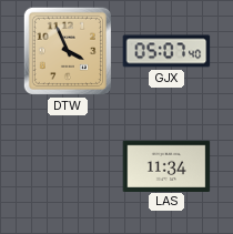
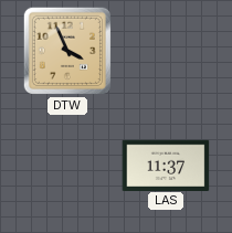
GJX: 05:07 -> none (166, 51)
LAS: 11:34 -> 11:37 (166, 165)
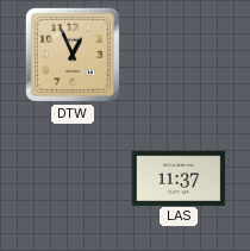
DTW: 3:56 -> 12:56 (73, 55)
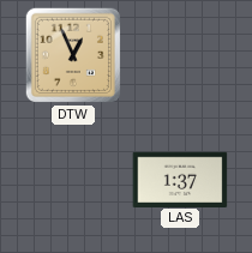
LAS: 11:37 -> 1:37 (180, 179)
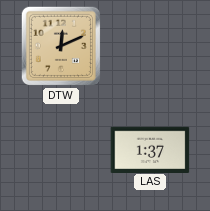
DTW: 12:56 -> 12:11 (61, 46)
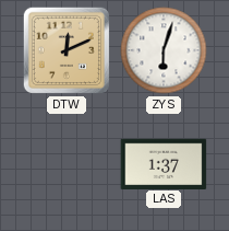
ZYS: none -> 6:03 (164, 50)
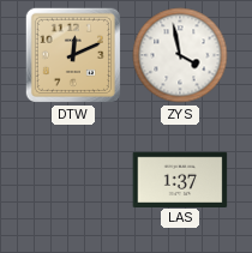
ZYS: 6:03 -> 3:58 (180, 55)
